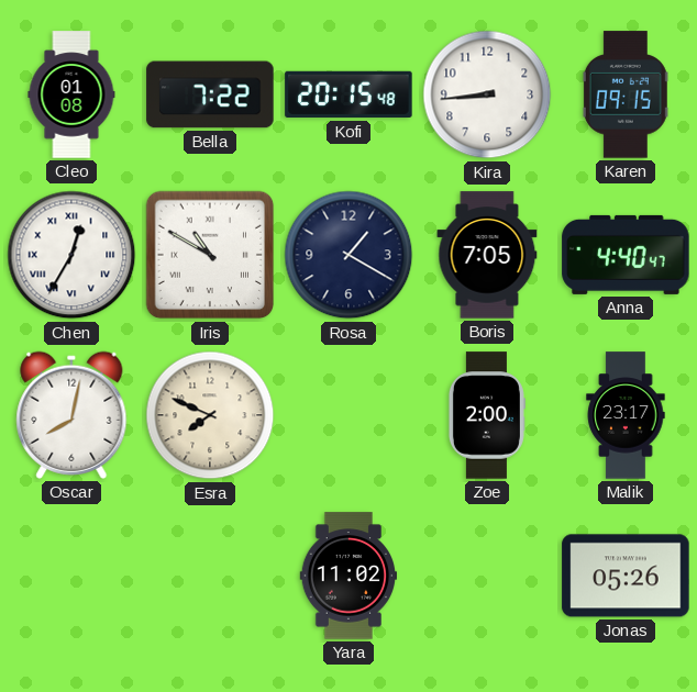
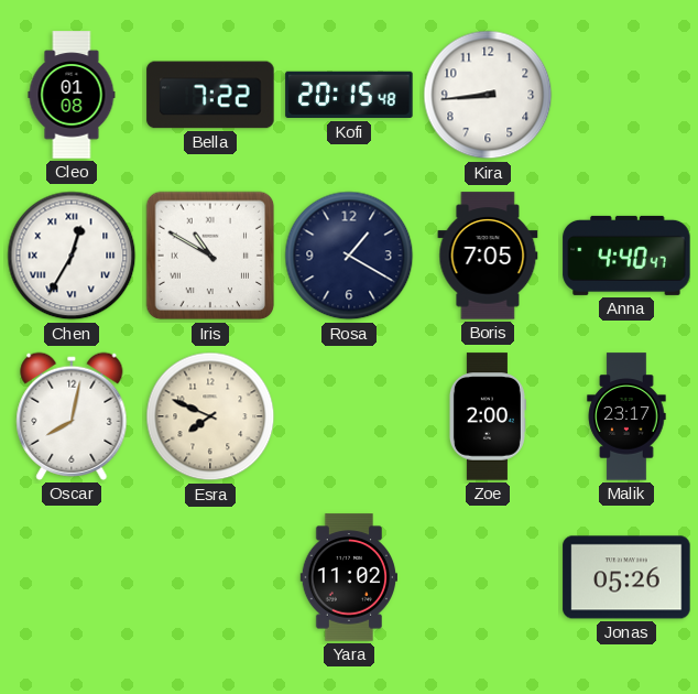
Karen: 09:15 -> none (626, 94)
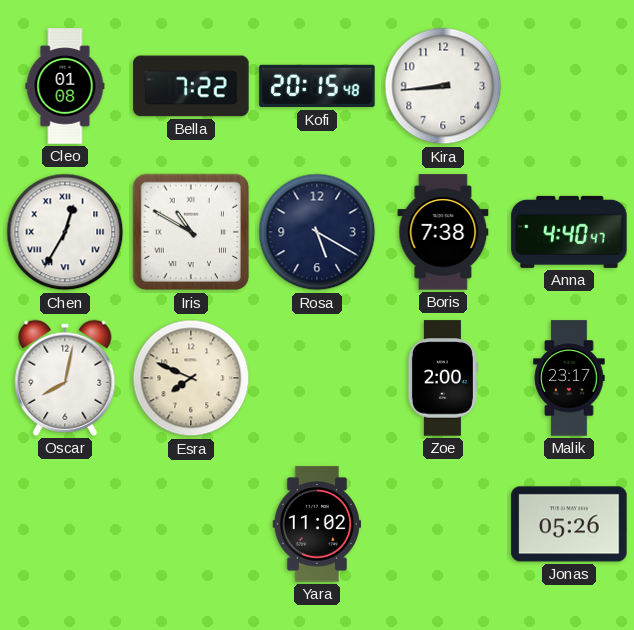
Rosa: 1:20 -> 5:20 (317, 232)
Boris: 7:05 -> 7:38 (443, 232)
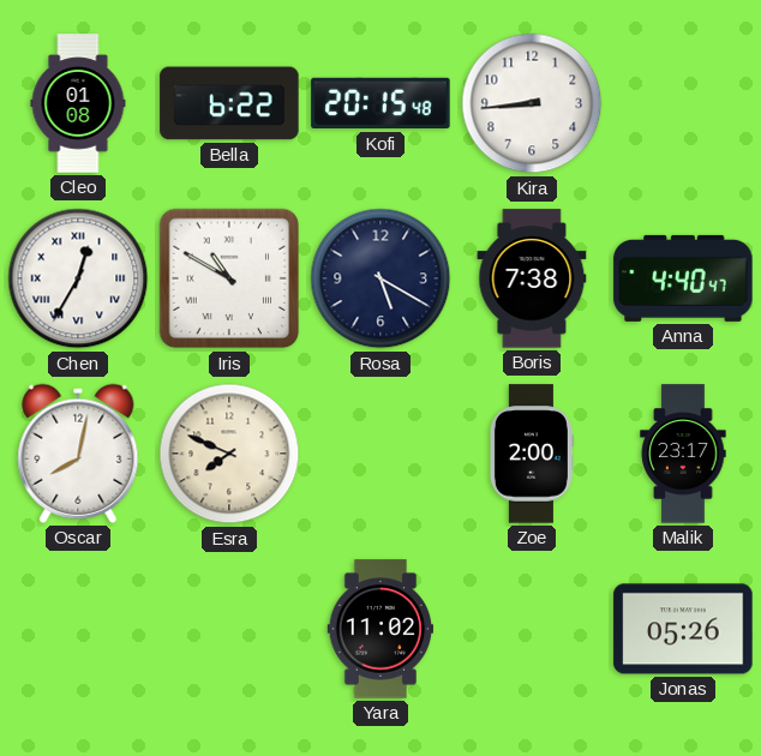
Bella: 7:22 -> 6:22 (229, 103)
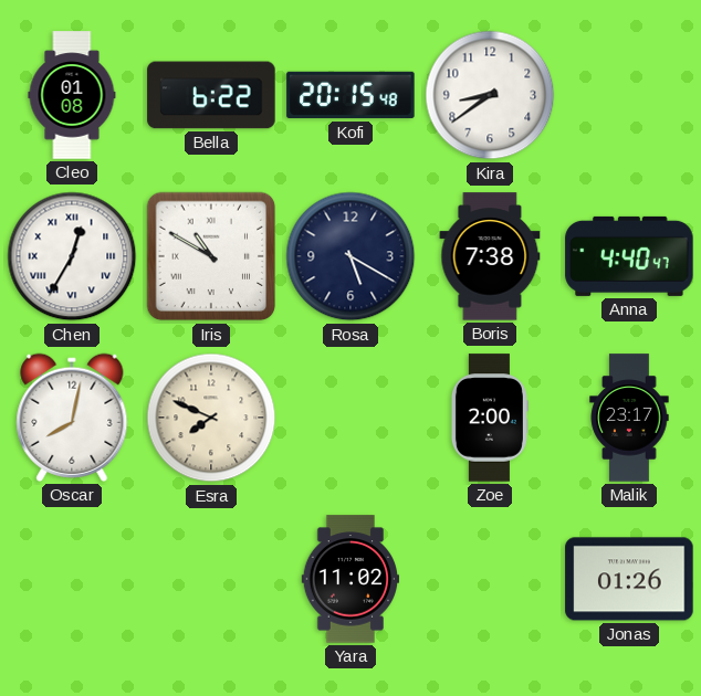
Kira: 8:44 -> 8:39 (490, 95)
Jonas: 05:26 -> 01:26 (629, 579)
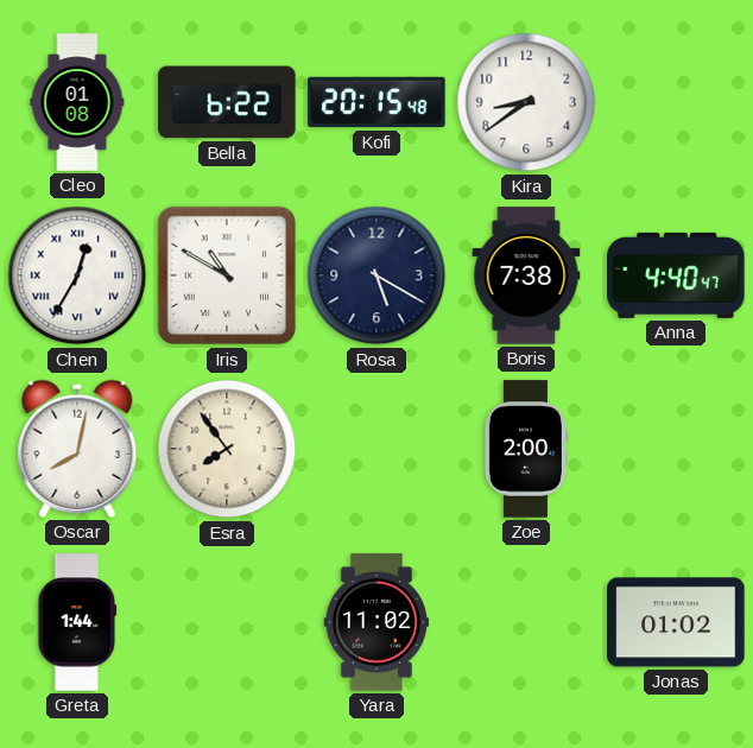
Esra: 7:49 -> 7:54 (227, 449)
Malik: 23:17 -> none (629, 418)
Greta: none -> 1:44 (77, 622)
Jonas: 01:26 -> 01:02 (676, 622)
